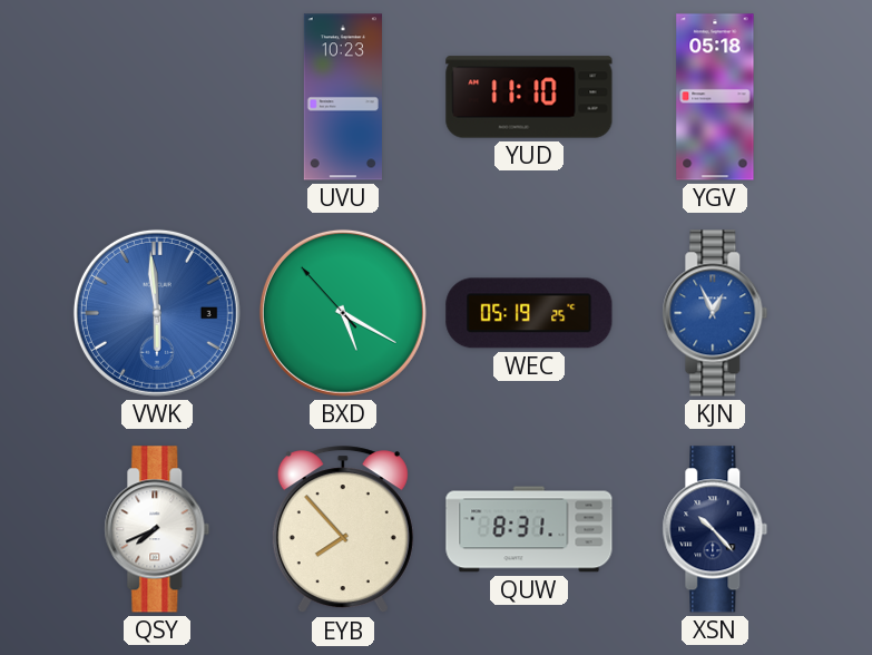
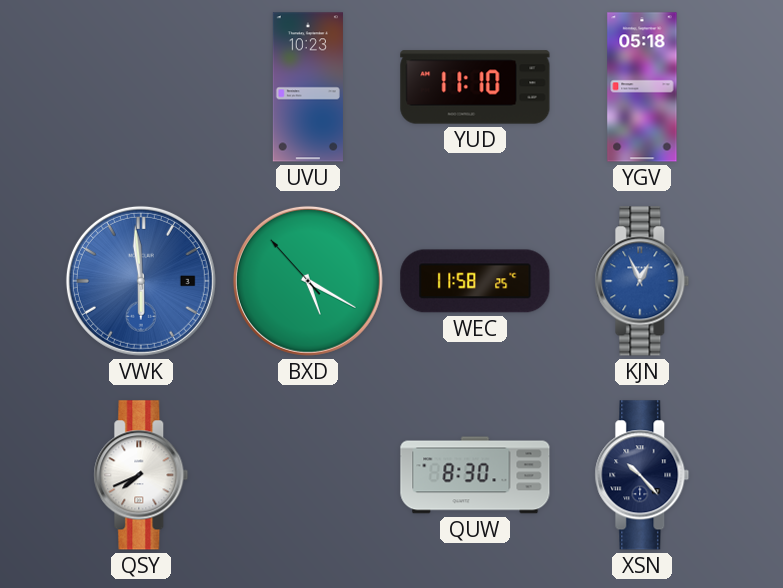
WEC: 05:19 -> 11:58 (475, 281)
EYB: 7:53 -> none (343, 530)
QUW: 8:31 -> 8:30 (475, 475)
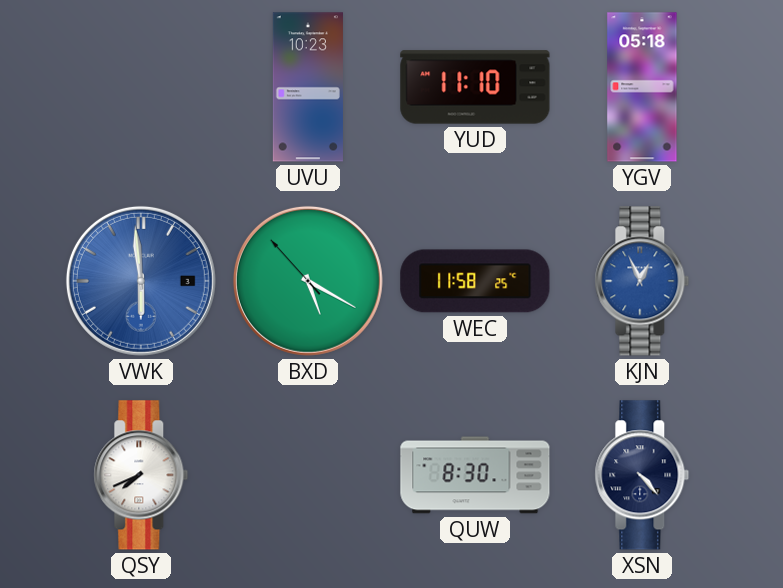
XSN: 10:23 -> 4:23 (642, 475)
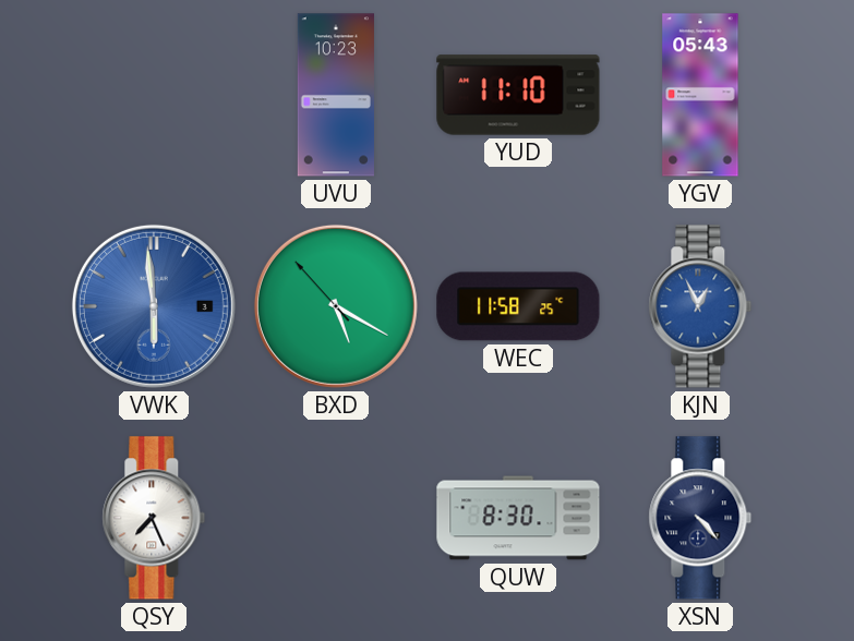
YGV: 05:18 -> 05:43 (700, 95)
QSY: 7:41 -> 7:26 (154, 518)
